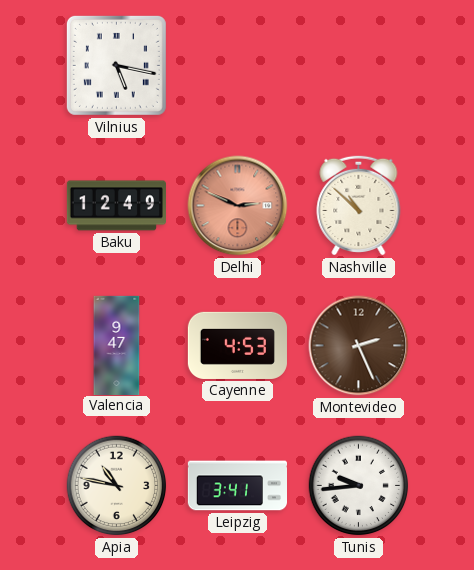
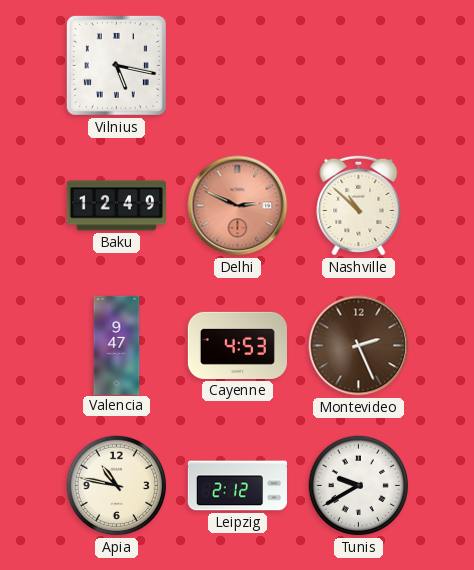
Leipzig: 3:41 -> 2:12 (237, 486)
Tunis: 9:44 -> 9:40 (359, 486)
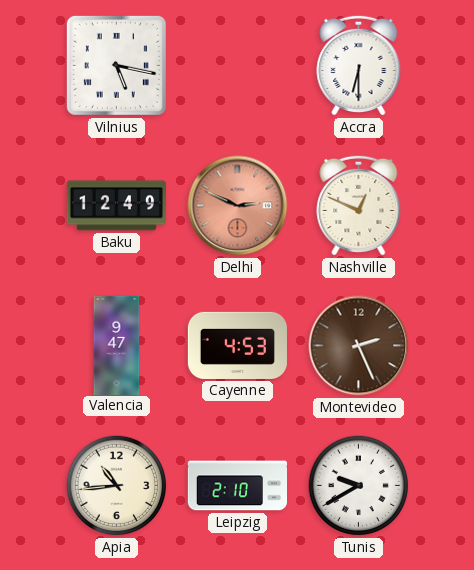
Accra: none -> 6:30 (359, 65)
Nashville: 10:52 -> 12:49 (359, 205)
Apia: 10:47 -> 10:44 (117, 486)
Leipzig: 2:12 -> 2:10 (237, 486)
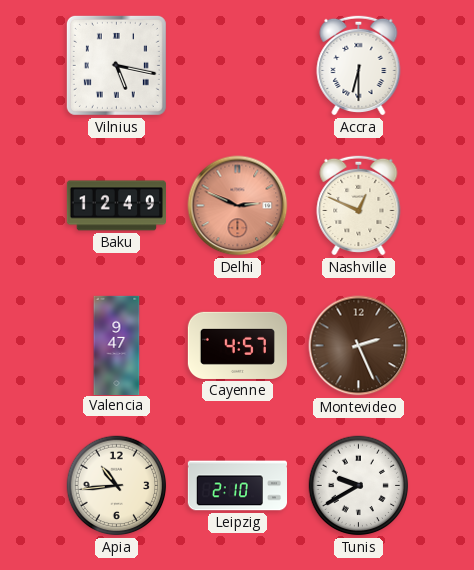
Cayenne: 4:53 -> 4:57 (237, 345)
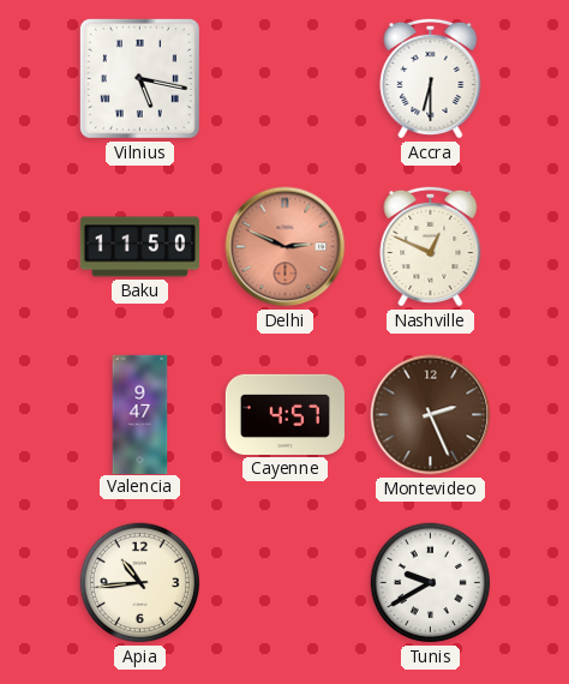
Baku: 12:49 -> 11:50 (139, 247)
Leipzig: 2:10 -> none (237, 486)
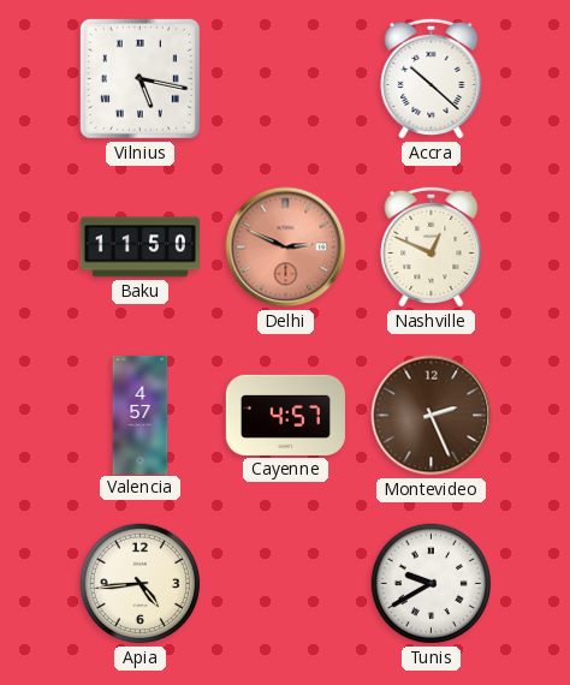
Accra: 6:30 -> 10:22 (432, 78)
Valencia: 9:47 -> 4:57 (141, 415)
Apia: 10:44 -> 4:44 (141, 584)
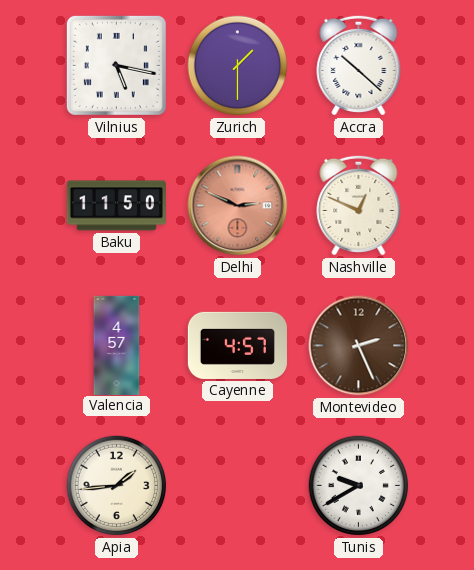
Zurich: none -> 1:30 (238, 66)
Apia: 4:44 -> 1:44 (117, 486)
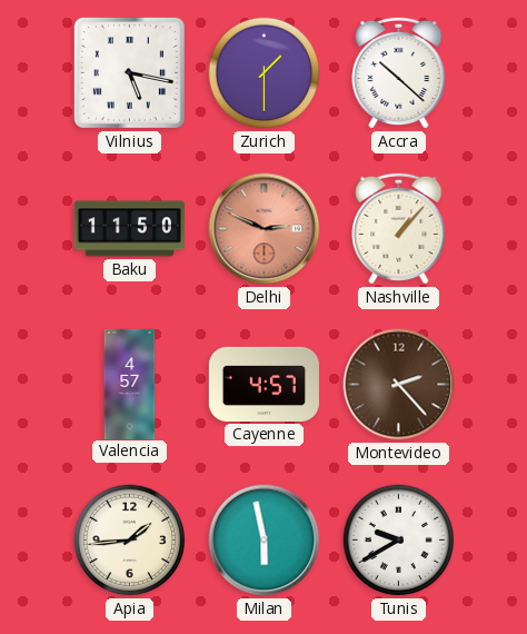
Nashville: 12:49 -> 1:07 (399, 228)
Montevideo: 2:26 -> 2:23 (399, 385)
Milan: none -> 5:58 (265, 541)
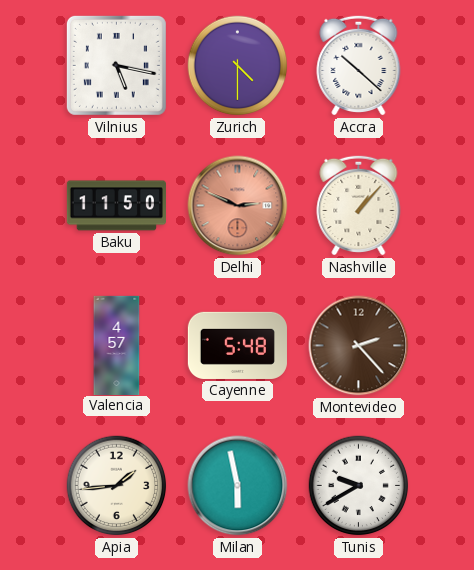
Zurich: 1:30 -> 4:30 (238, 66)
Cayenne: 4:57 -> 5:48 (237, 345)
